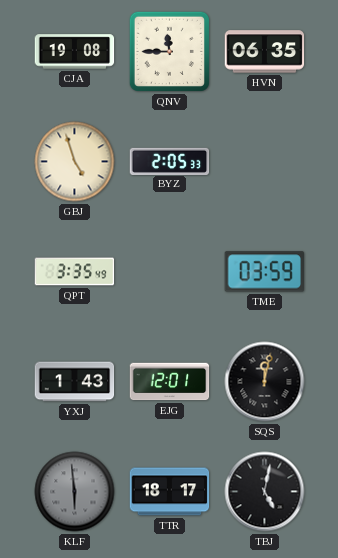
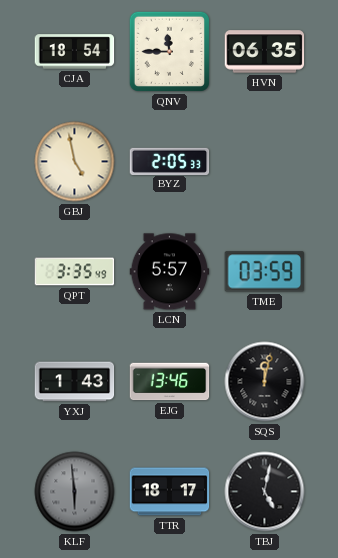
CJA: 19:08 -> 18:54 (75, 52)
GBJ: 4:57 -> 4:58 (75, 162)
LCN: none -> 5:57 (170, 272)
EJG: 12:01 -> 13:46 (170, 382)
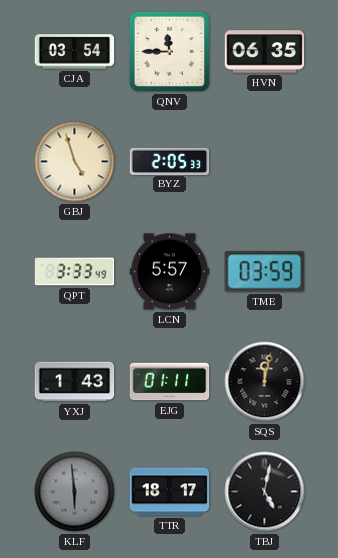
CJA: 18:54 -> 03:54 (75, 52)
GBJ: 4:58 -> 4:57 (75, 162)
QPT: 3:35 -> 3:33 (75, 272)
EJG: 13:46 -> 01:11 (170, 382)
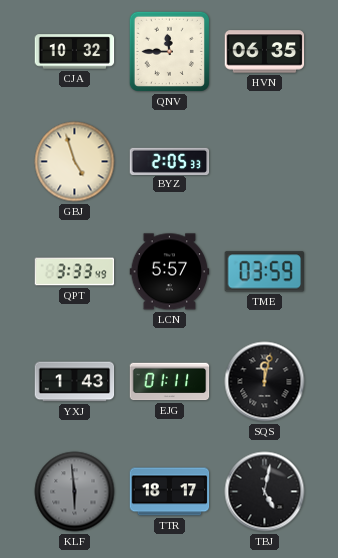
CJA: 03:54 -> 10:32 (75, 52)
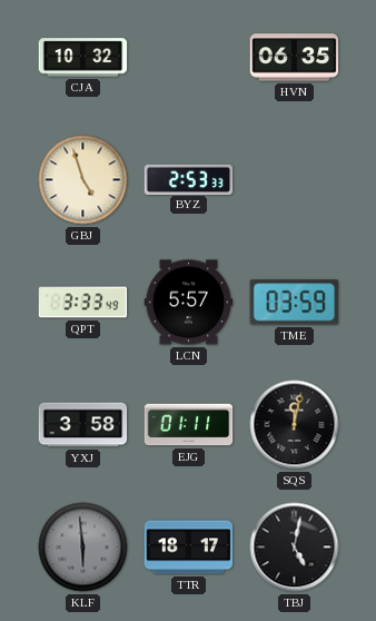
QNV: 11:45 -> none (169, 51)
BYZ: 2:05 -> 2:53 (189, 179)
YXJ: 1:43 -> 3:58 (83, 425)
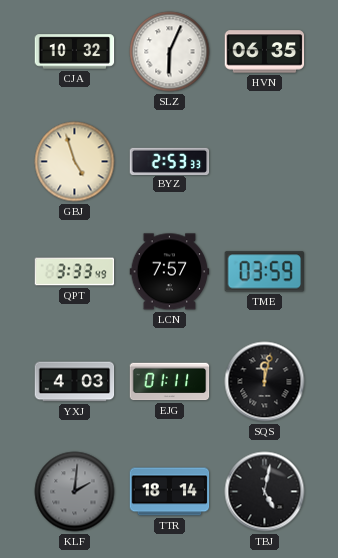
SLZ: none -> 6:04 (170, 52)
LCN: 5:57 -> 7:57 (170, 272)
YXJ: 3:58 -> 4:03 (75, 382)
KLF: 5:59 -> 2:01 (75, 492)
TTR: 18:17 -> 18:14 (170, 492)
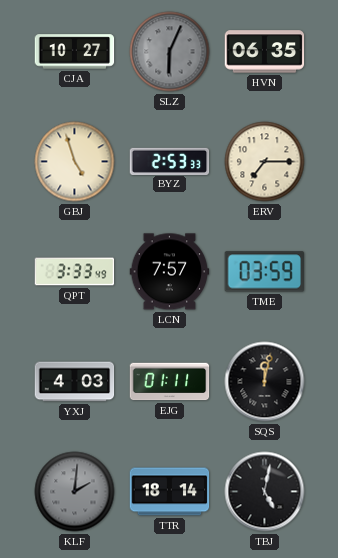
CJA: 10:32 -> 10:27 (75, 52)
SLZ dial: white -> grey (170, 52)
ERV: none -> 7:15 (265, 162)
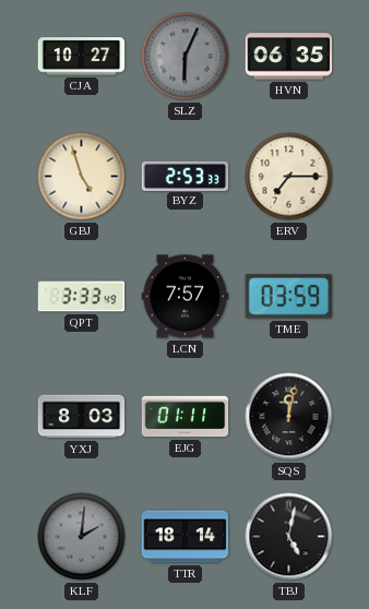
YXJ: 4:03 -> 8:03 (82, 417)
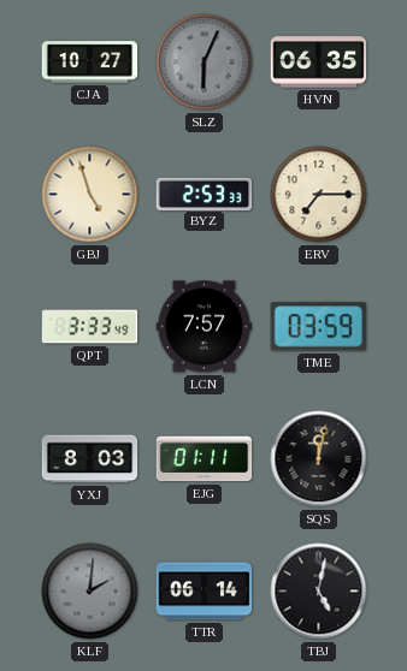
TTR: 18:14 -> 06:14 (205, 592)
